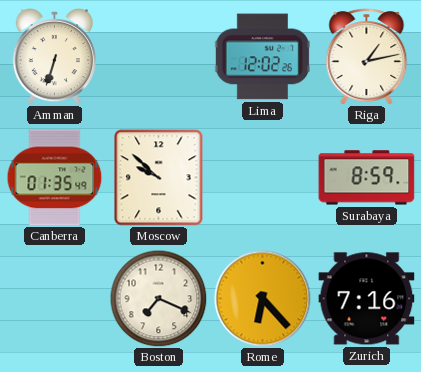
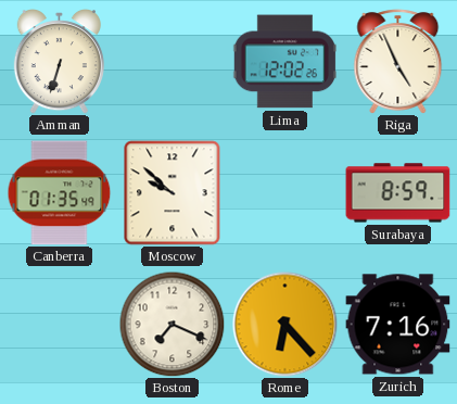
Riga: 1:13 -> 4:56 (398, 62)
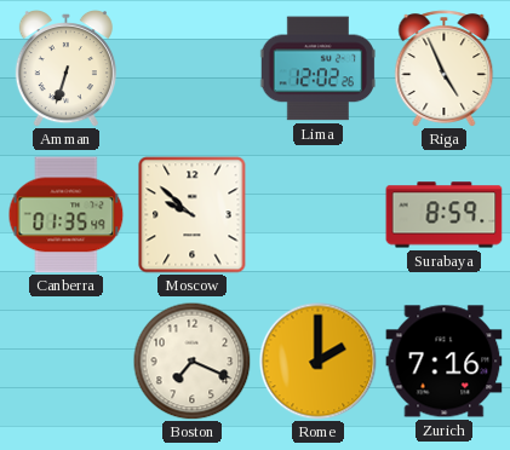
Rome: 6:23 -> 2:00 (319, 362)
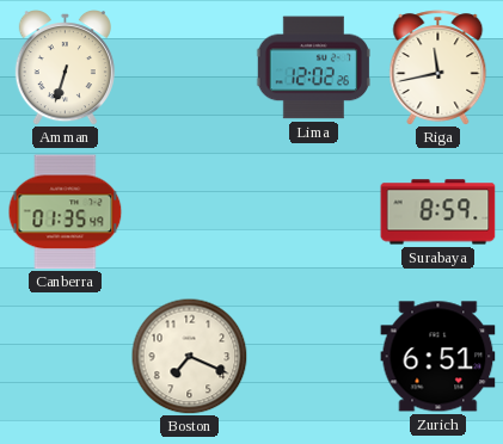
Riga: 4:56 -> 11:43 (438, 68)
Moscow: 9:52 -> none (193, 215)
Rome: 2:00 -> none (319, 362)
Zurich: 7:16 -> 6:51 (438, 357)
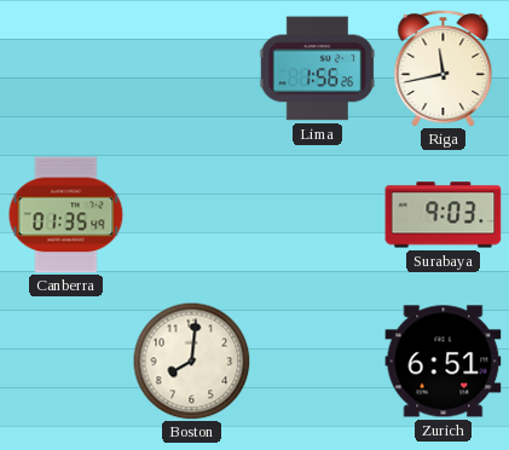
Amman: 6:33 -> none (65, 68)
Lima: 12:02 -> 1:56 (317, 69)
Surabaya: 8:59 -> 9:03 (444, 215)
Boston: 7:19 -> 8:01 (191, 360)
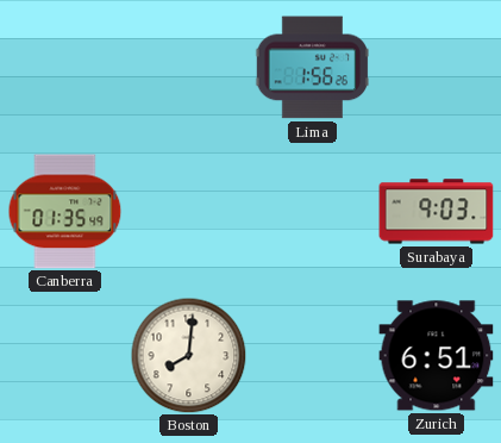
Riga: 11:43 -> none (444, 69)
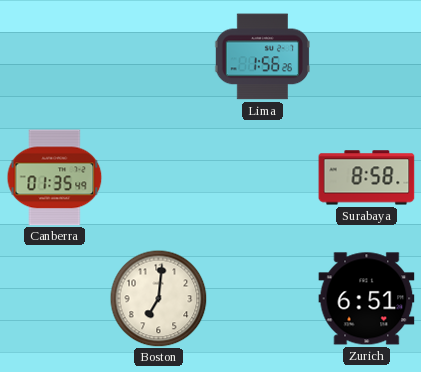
Surabaya: 9:03 -> 8:58 (367, 178)
Boston: 8:01 -> 7:01 (158, 298)
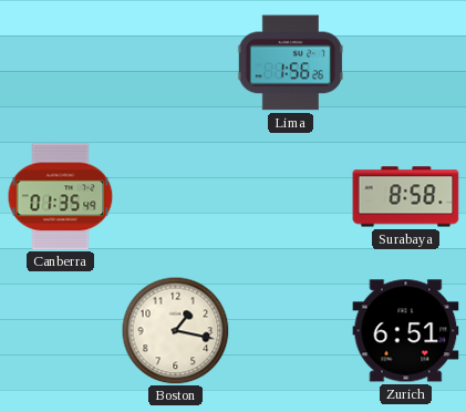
Boston: 7:01 -> 1:17 (175, 330)
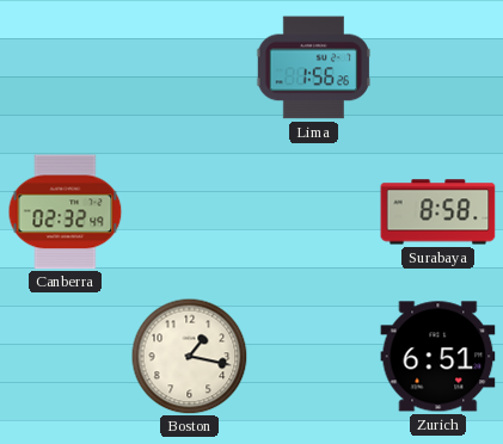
Canberra: 01:35 -> 02:32 (66, 212)
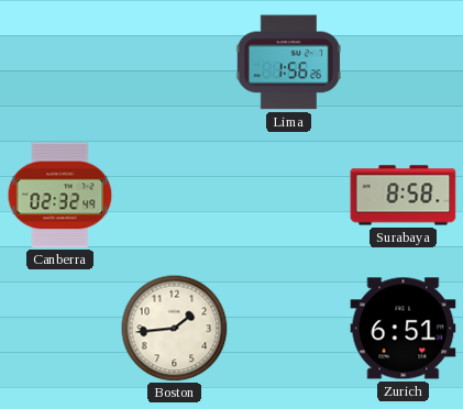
Boston: 1:17 -> 1:44 (174, 328)
